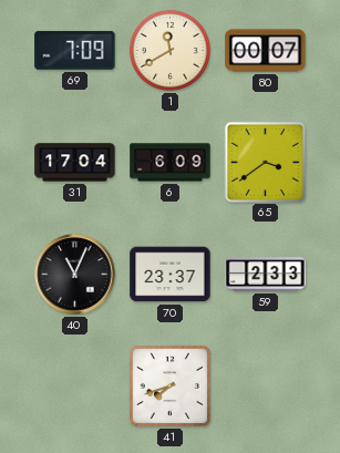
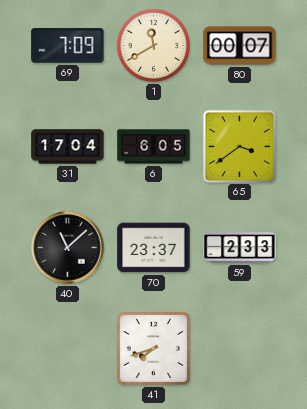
6: 6:09 -> 6:05 (154, 147)
40: 11:04 -> 11:08 (68, 248)
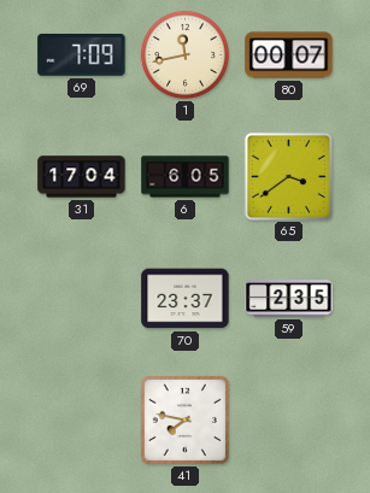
1: 11:40 -> 11:43 (184, 54)
40: 11:08 -> none (68, 248)
59: 2:33 -> 2:35 (289, 299)
41: 7:42 -> 7:47 (184, 419)
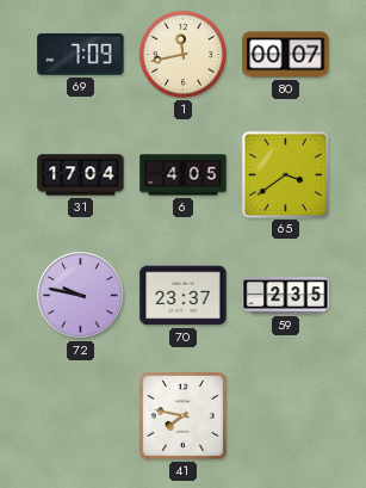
6: 6:05 -> 4:05 (184, 175)
72: none -> 9:47 (81, 296)
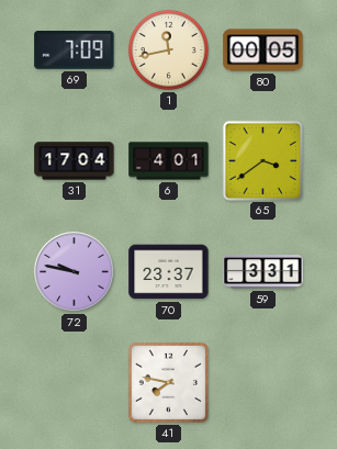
80: 00:07 -> 00:05 (263, 50)
6: 4:05 -> 4:01 (169, 161)
59: 2:35 -> 3:31 (263, 272)
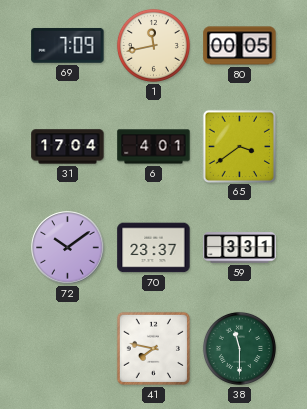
72: 9:47 -> 10:09 (68, 248)
38: none -> 11:30 (239, 348)
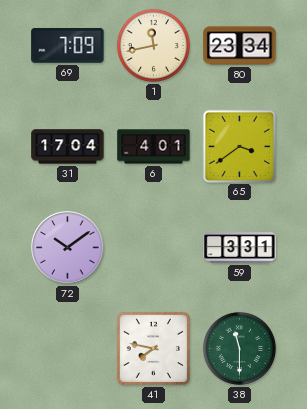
80: 00:05 -> 23:34 (240, 46)
70: 23:37 -> none (154, 248)
